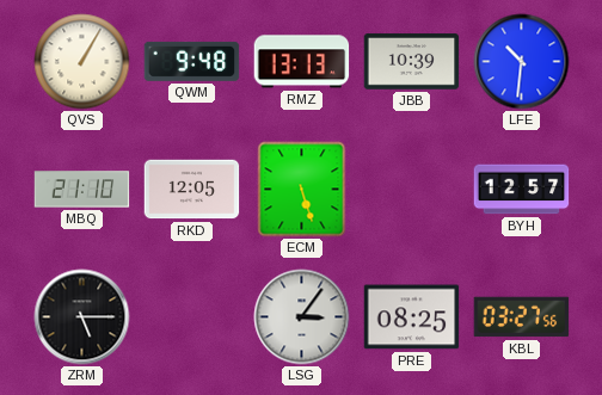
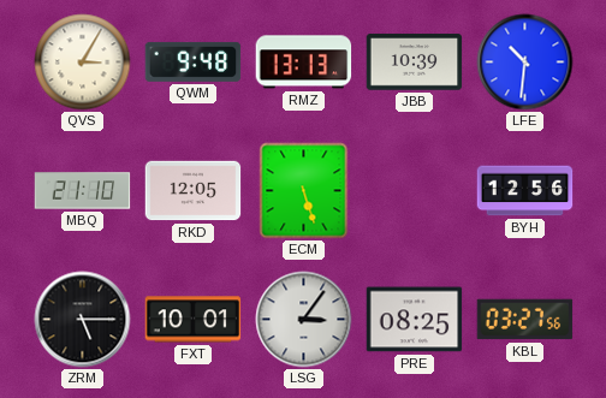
QVS: 1:05 -> 3:05 (83, 63)
BYH: 12:57 -> 12:56 (525, 191)
FXT: none -> 10:01 (194, 320)
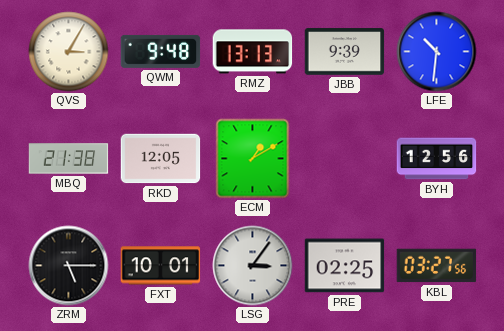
JBB: 10:39 -> 9:39 (345, 52)
MBQ: 21:10 -> 21:38 (69, 159)
ECM: 5:27 -> 1:10 (253, 159)
PRE: 08:25 -> 02:25 (345, 266)
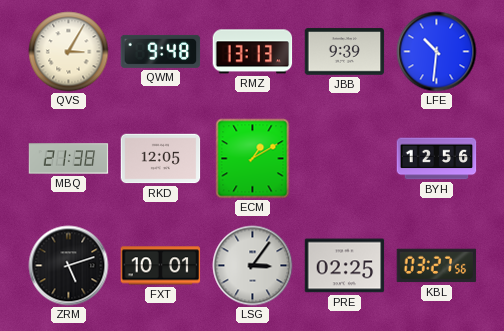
ZRM: 5:15 -> 5:12 (69, 266)
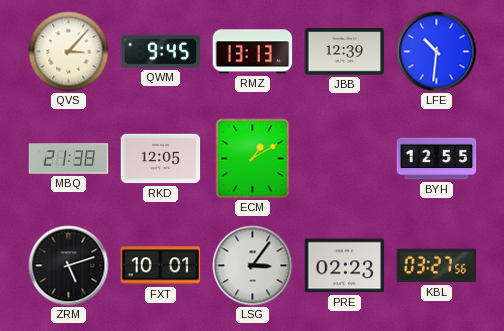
QVS: 3:05 -> 3:07 (69, 52)
QWM: 9:48 -> 9:45 (161, 51)
JBB: 9:39 -> 12:39 (345, 52)
BYH: 12:56 -> 12:55 (437, 159)
PRE: 02:25 -> 02:23 (345, 266)
